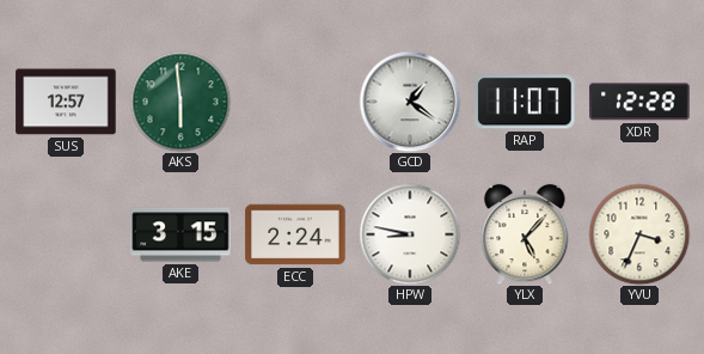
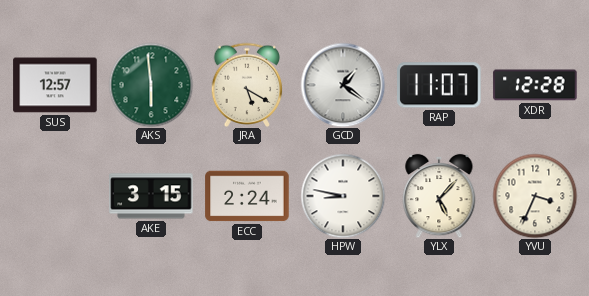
JRA: none -> 5:20 (247, 85)
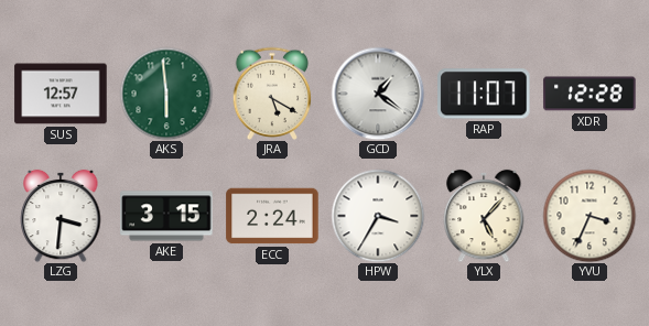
LZG: none -> 3:31 (61, 216)
HPW: 8:47 -> 3:35 (378, 216)
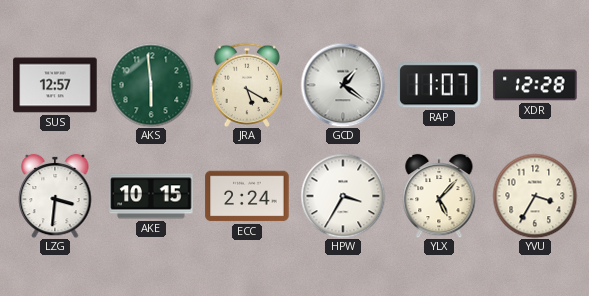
AKE: 3:15 -> 10:15 (151, 196)
YVU: 3:34 -> 3:35 (535, 196)
